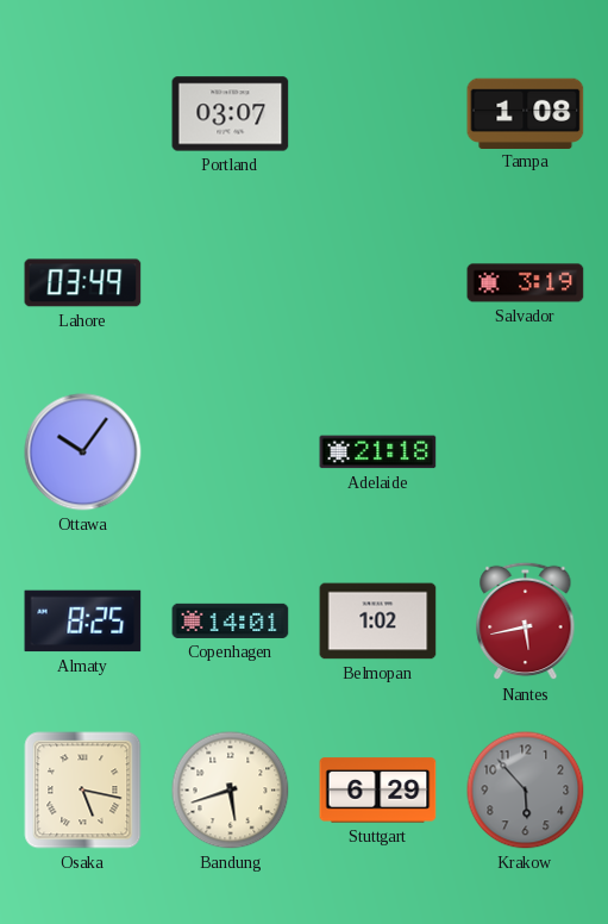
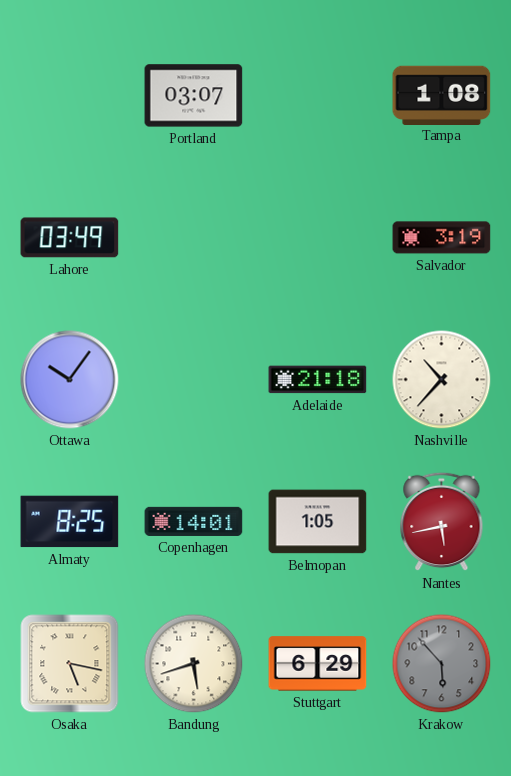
Nashville: none -> 10:37 (442, 380)
Belmopan: 1:02 -> 1:05 (318, 522)
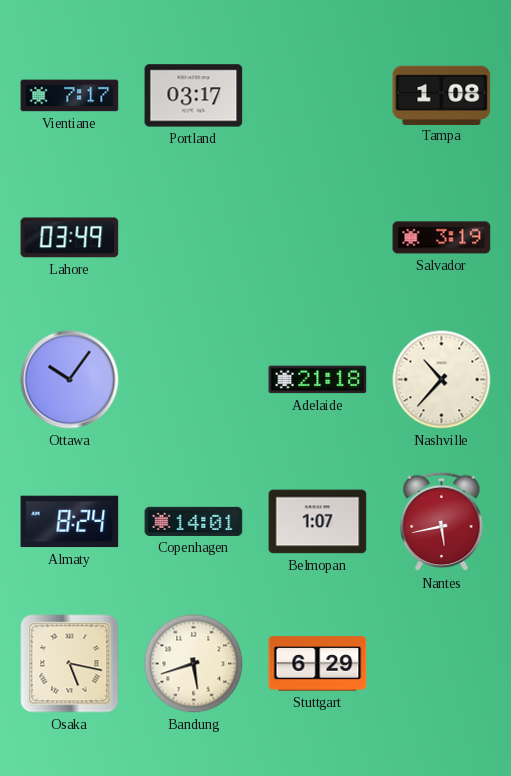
Vientiane: none -> 7:17 (70, 96)
Portland: 03:07 -> 03:17 (194, 96)
Almaty: 8:25 -> 8:24 (70, 522)
Belmopan: 1:05 -> 1:07 (318, 522)
Krakow: 5:53 -> none (442, 664)
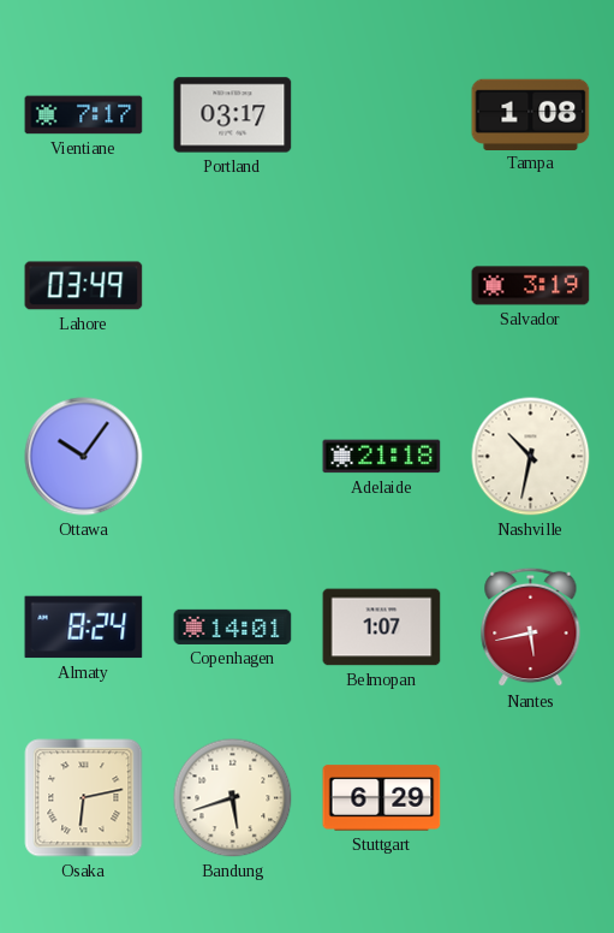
Nashville: 10:37 -> 10:32 (531, 457)
Osaka: 5:17 -> 6:13 (84, 798)
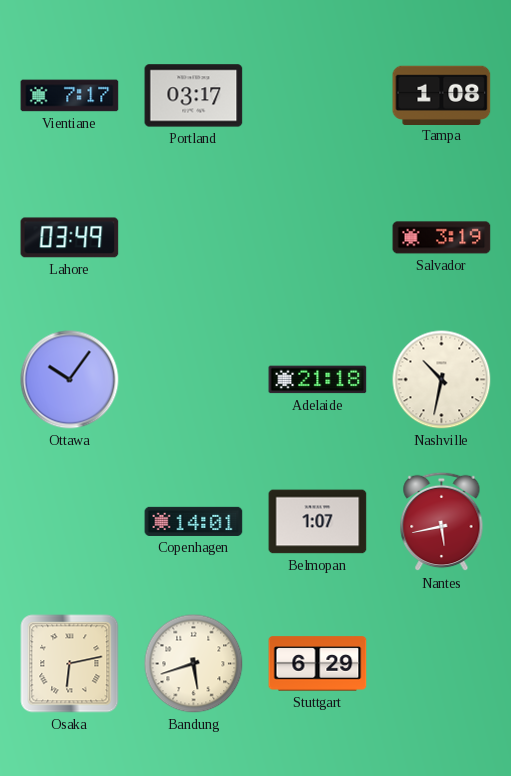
Almaty: 8:24 -> none (84, 628)
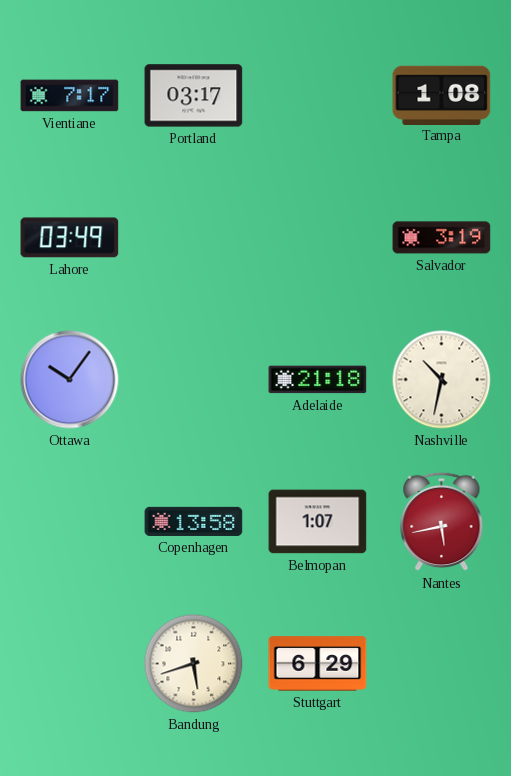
Copenhagen: 14:01 -> 13:58 (194, 521)
Osaka: 6:13 -> none (70, 664)
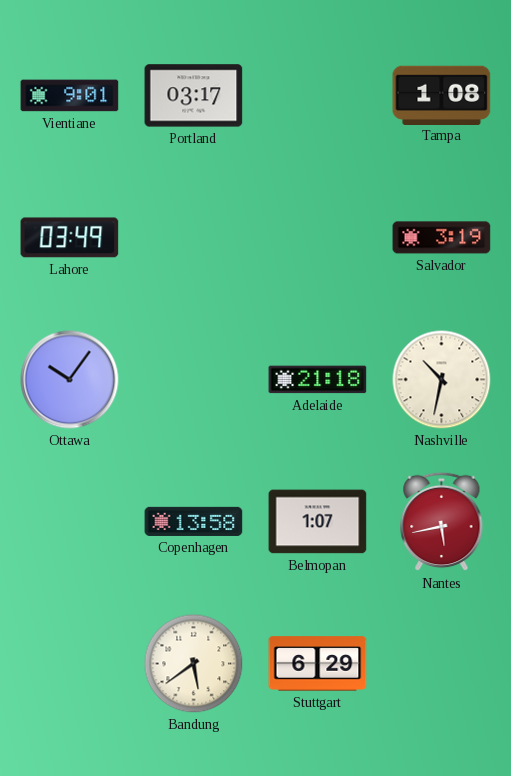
Vientiane: 7:17 -> 9:01 (70, 96)
Bandung: 5:42 -> 5:39 (194, 664)
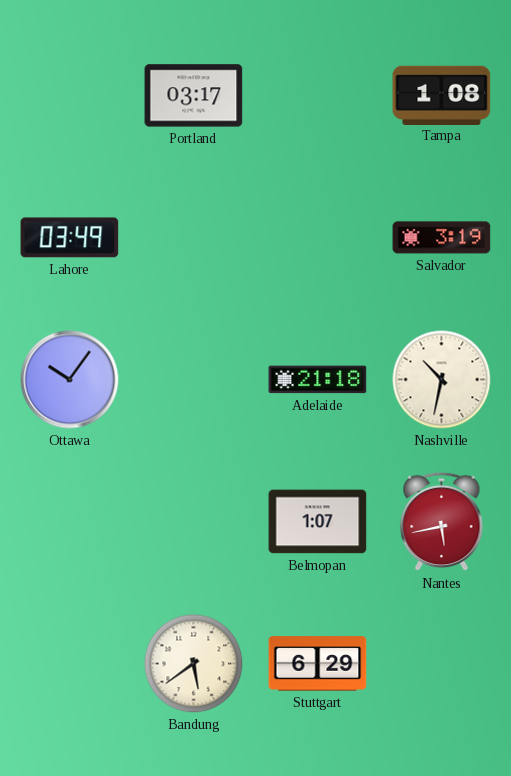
Vientiane: 9:01 -> none (70, 96)
Copenhagen: 13:58 -> none (194, 521)
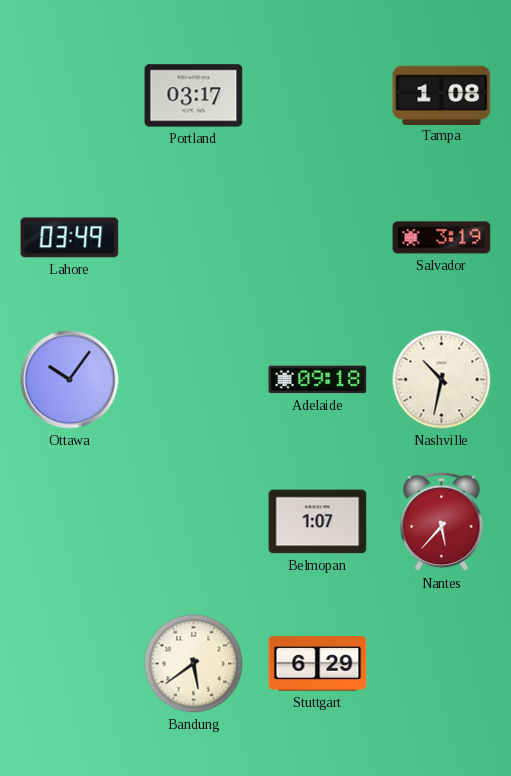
Adelaide: 21:18 -> 09:18 (318, 380)
Nantes: 5:43 -> 5:37 (442, 522)
